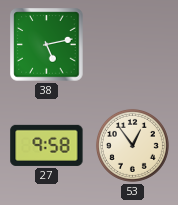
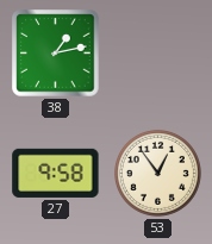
38: 5:13 -> 1:13 (56, 54)
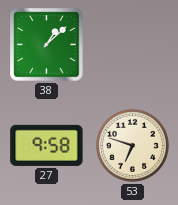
38: 1:13 -> 1:08 (47, 45)
53: 12:54 -> 6:48 (132, 145)
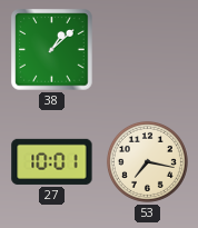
27: 9:58 -> 10:01 (52, 161)
53: 6:48 -> 7:17 (147, 161)
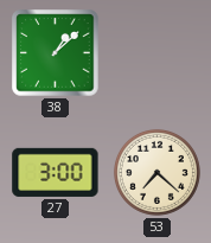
27: 10:01 -> 3:00 (56, 172)
53: 7:17 -> 7:22 (156, 172)
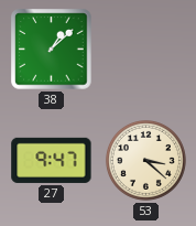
27: 3:00 -> 9:47 (52, 160)
53: 7:22 -> 3:22 (145, 160)
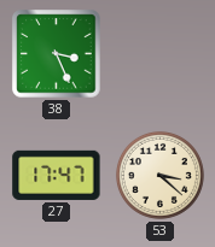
38: 1:08 -> 3:26 (57, 54)
27: 9:47 -> 17:47 (57, 175)
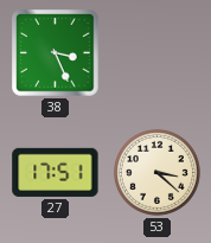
27: 17:47 -> 17:51 (56, 172)
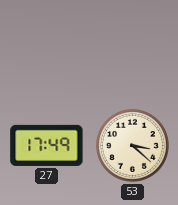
38: 3:26 -> none (56, 53)
27: 17:51 -> 17:49 (47, 145)
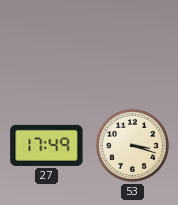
53: 3:22 -> 3:18 (132, 145)
